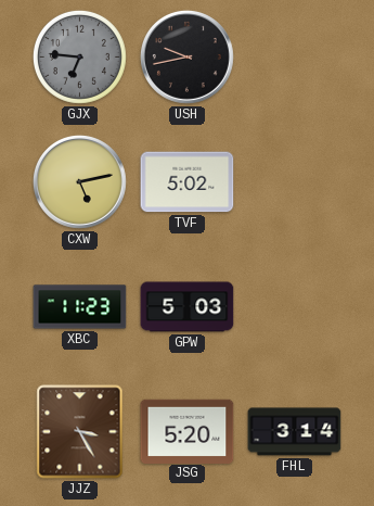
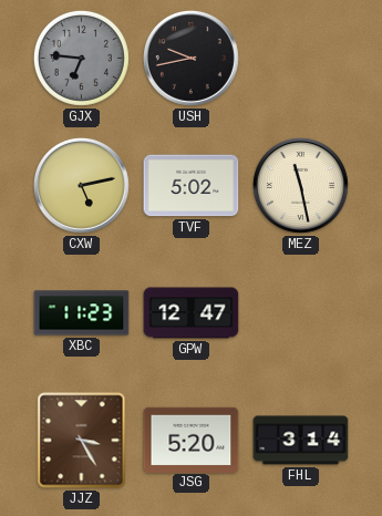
MEZ: none -> 11:28 (300, 185)
GPW: 5:03 -> 12:47 (192, 313)
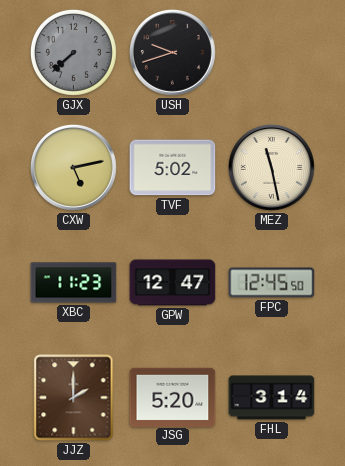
GJX: 6:46 -> 7:38 (73, 52)
USH: 9:43 -> 9:42 (172, 52)
FPC: none -> 12:45 (272, 283)
JJZ: 3:25 -> 2:00 (74, 398)
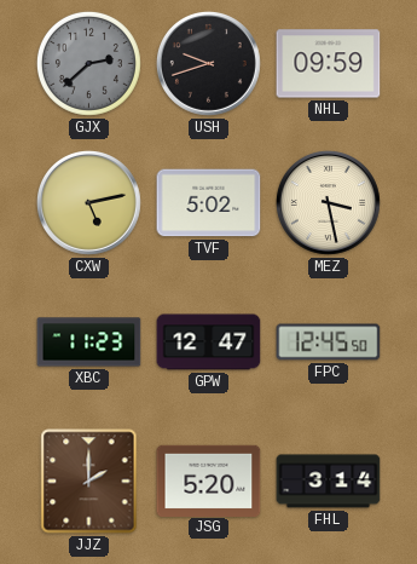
GJX: 7:38 -> 2:38 (88, 63)
NHL: none -> 09:59 (329, 64)
MEZ: 11:28 -> 3:28 (328, 202)
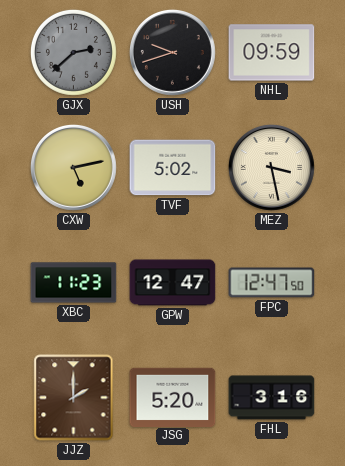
FPC: 12:45 -> 12:47 (272, 283)
FHL: 3:14 -> 3:16 (272, 398)
